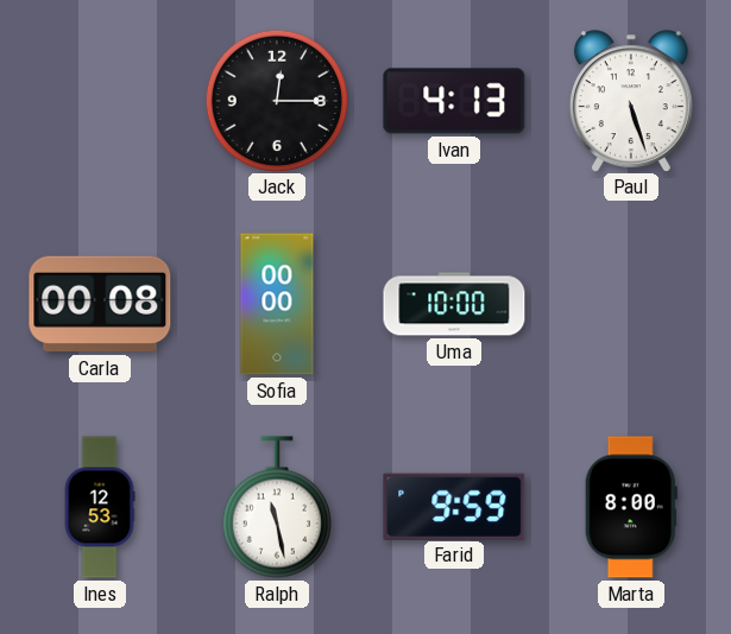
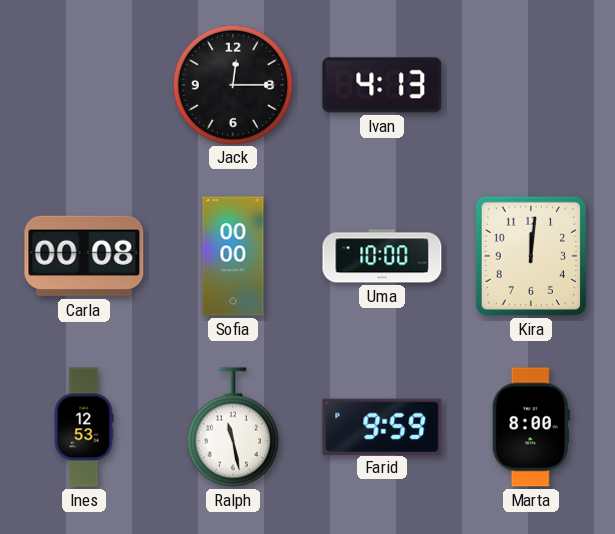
Paul: 5:27 -> none (631, 101)
Kira: none -> 12:01 (531, 256)
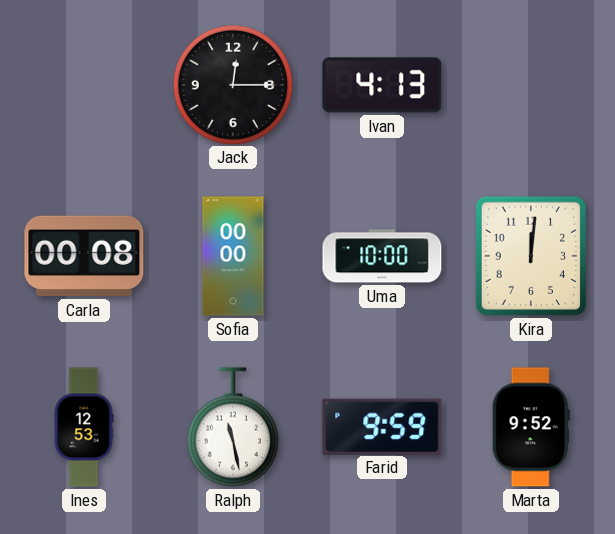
Marta: 8:00 -> 9:52 (531, 427)
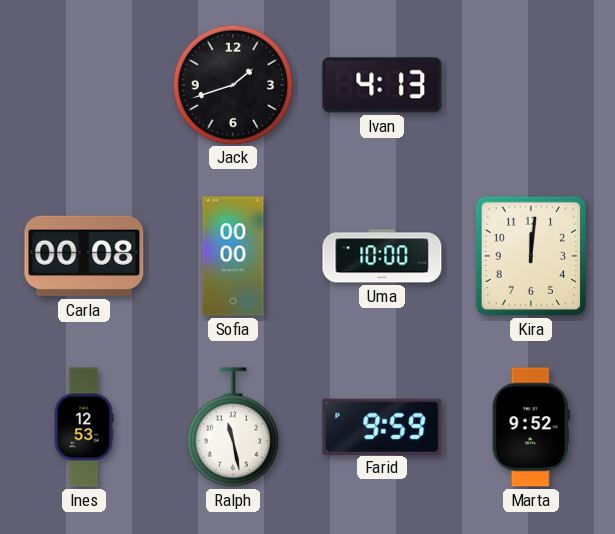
Jack: 12:15 -> 1:42 (232, 84)
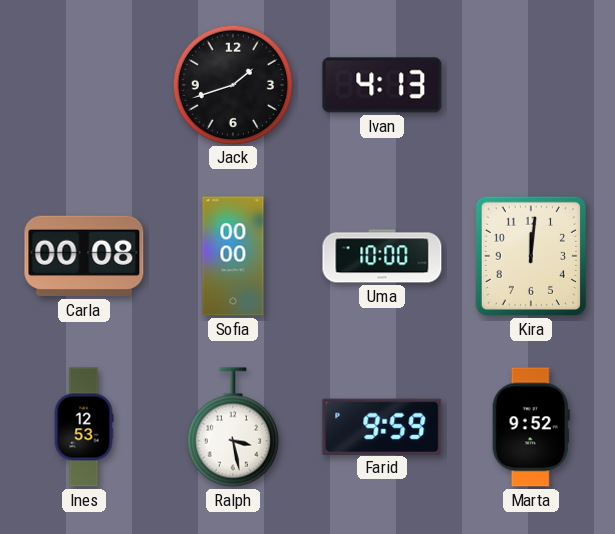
Ralph: 11:28 -> 3:28 (233, 427)
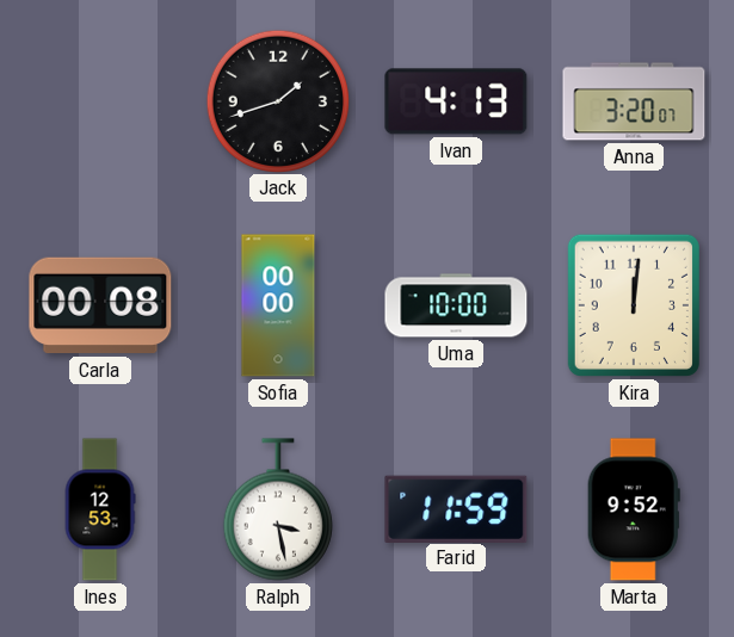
Anna: none -> 3:20 (634, 101)
Farid: 9:59 -> 11:59 (456, 508)
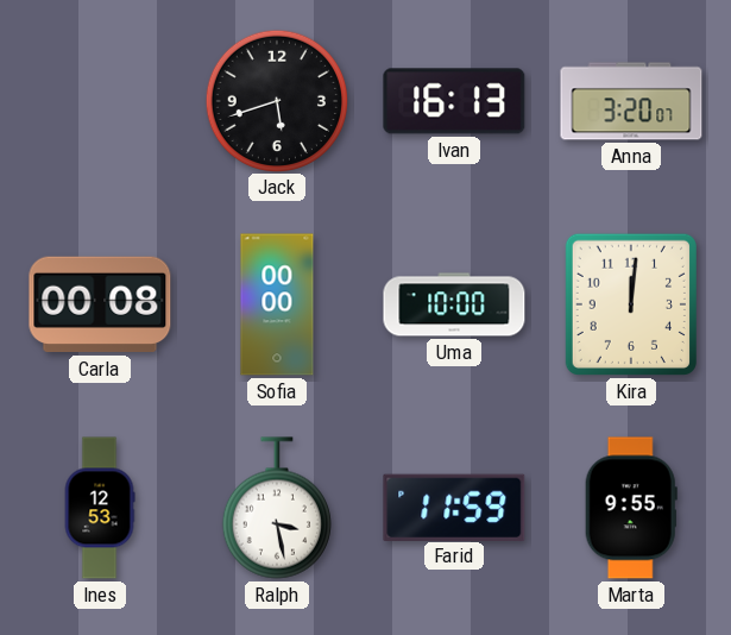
Jack: 1:42 -> 5:42 (276, 100)
Ivan: 4:13 -> 16:13 (454, 101)
Marta: 9:52 -> 9:55 (631, 508)
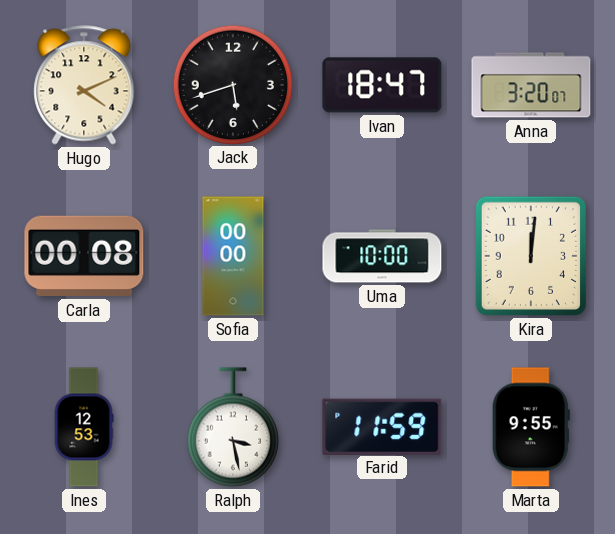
Hugo: none -> 4:11 (84, 85)
Ivan: 16:13 -> 18:47 (382, 85)
